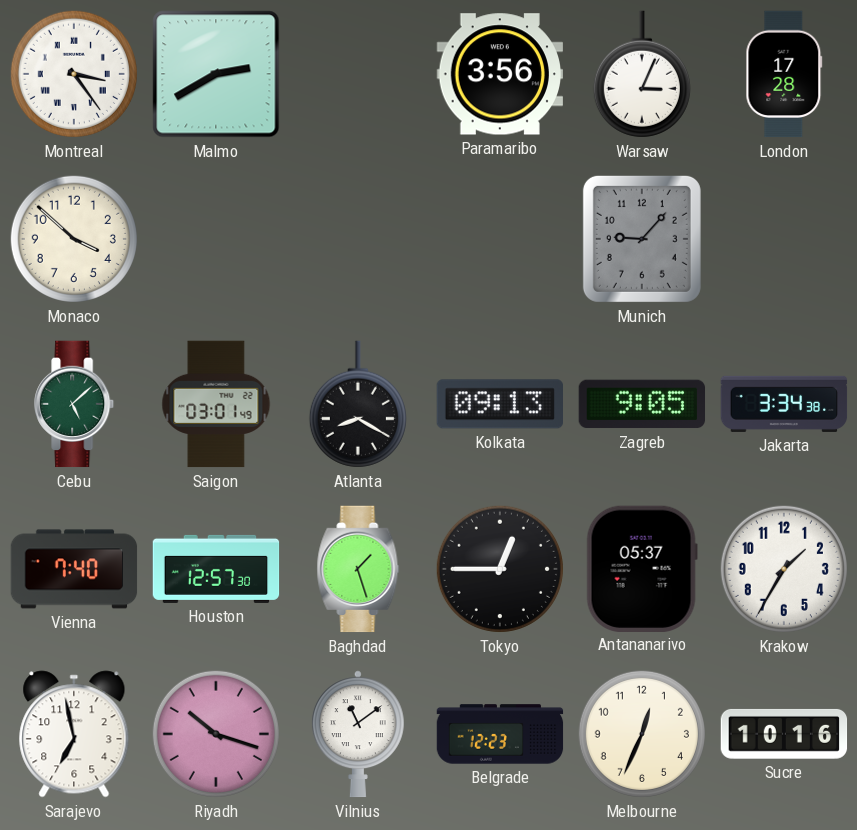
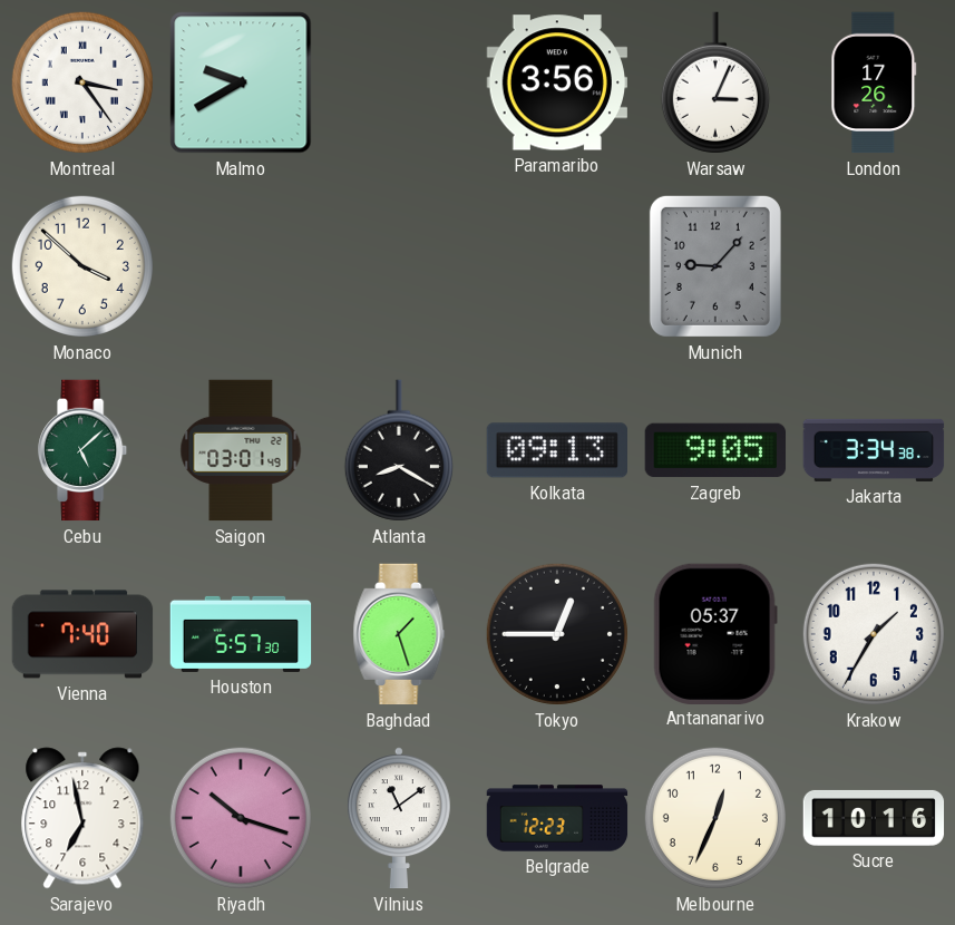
Malmo: 2:40 -> 9:40 (241, 82)
London: 17:28 -> 17:26 (874, 82)
Houston: 12:57 -> 5:57 (241, 634)
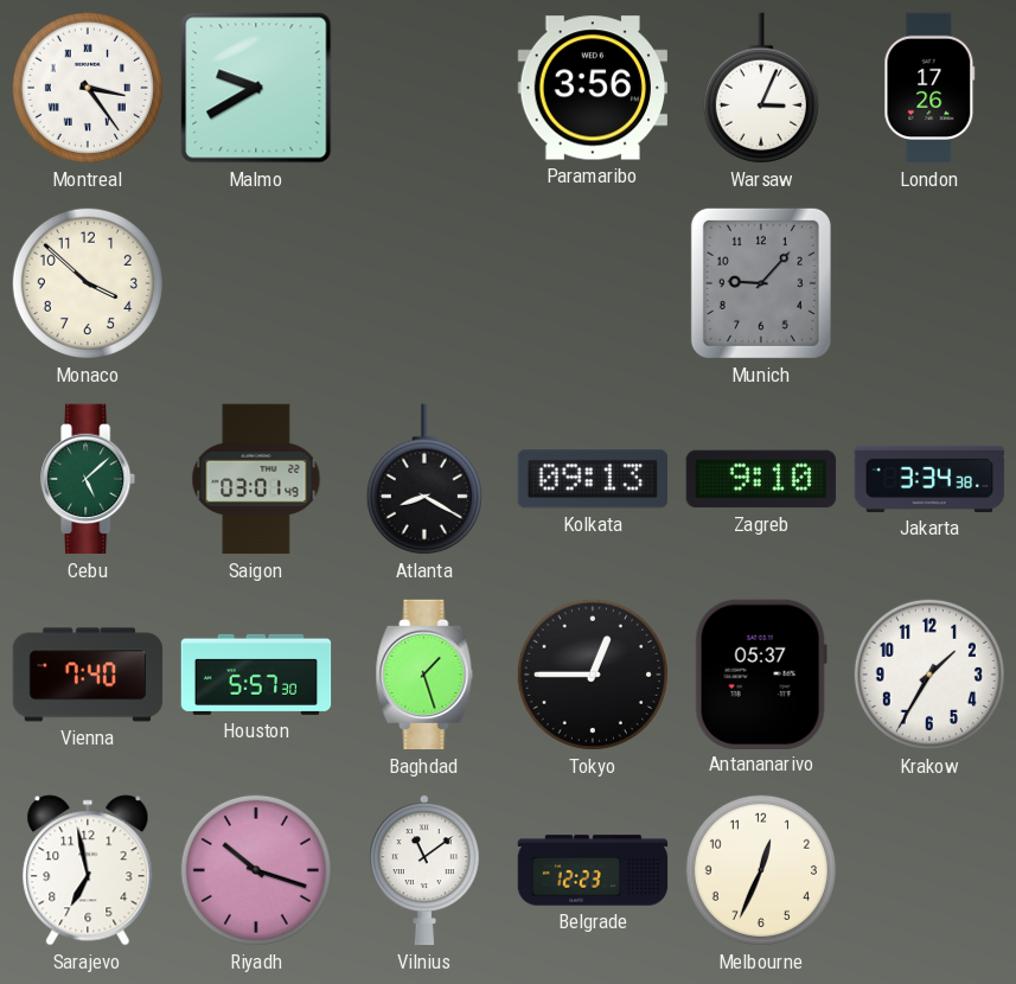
Zagreb: 9:05 -> 9:10 (761, 479)
Sucre: 10:16 -> none (874, 818)
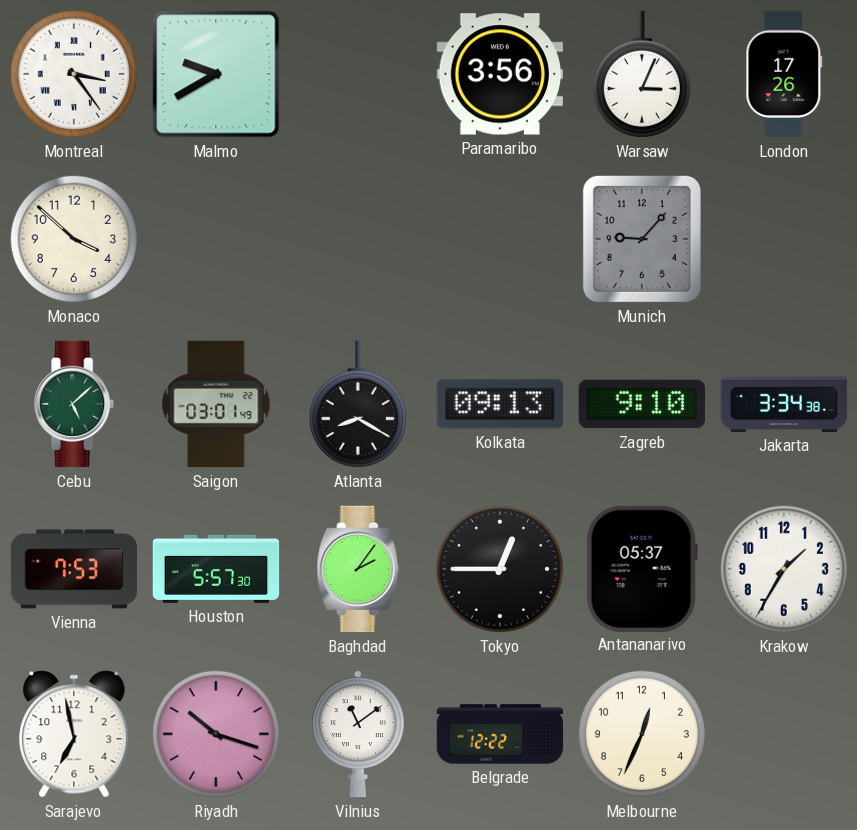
Vienna: 7:40 -> 7:53 (74, 569)
Baghdad: 1:27 -> 2:06 (358, 569)
Belgrade: 12:23 -> 12:22 (500, 734)
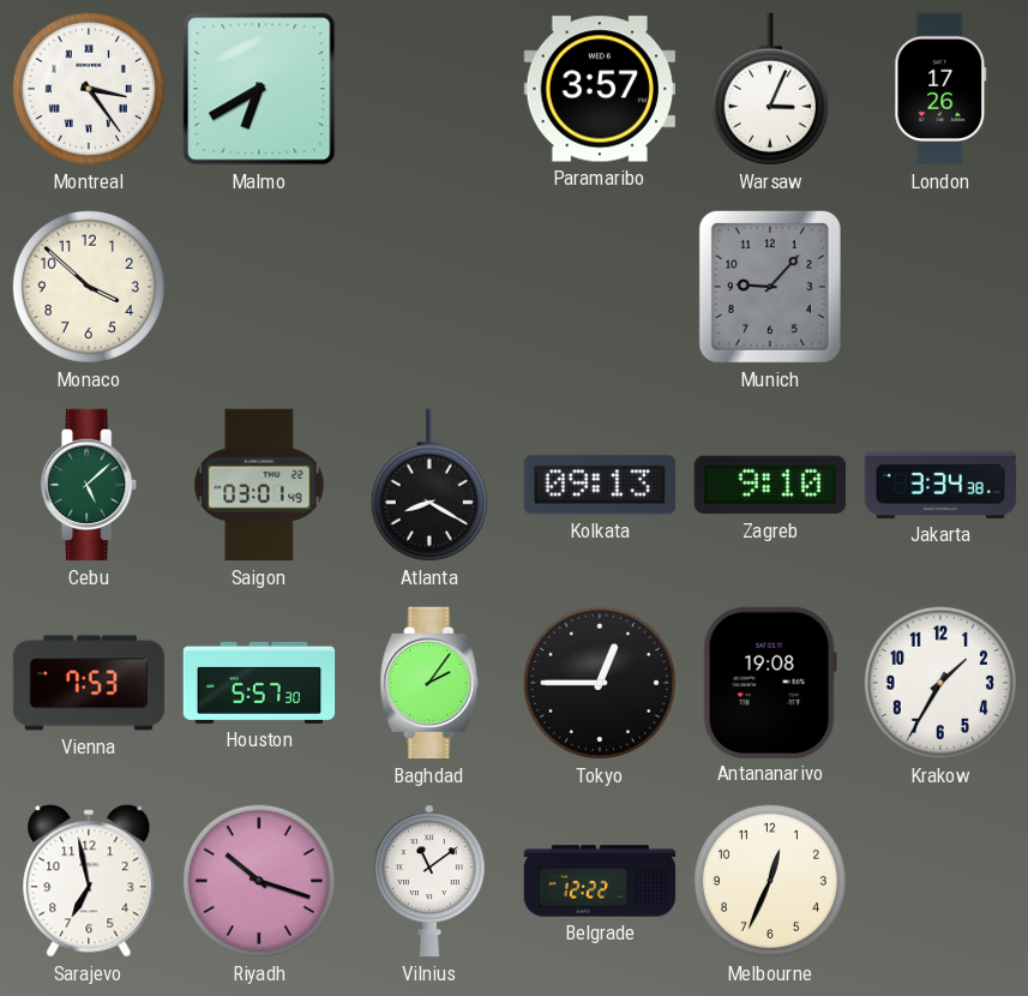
Malmo: 9:40 -> 6:40 (259, 89)
Paramaribo: 3:56 -> 3:57 (599, 89)
Antananarivo: 05:37 -> 19:08 (770, 682)
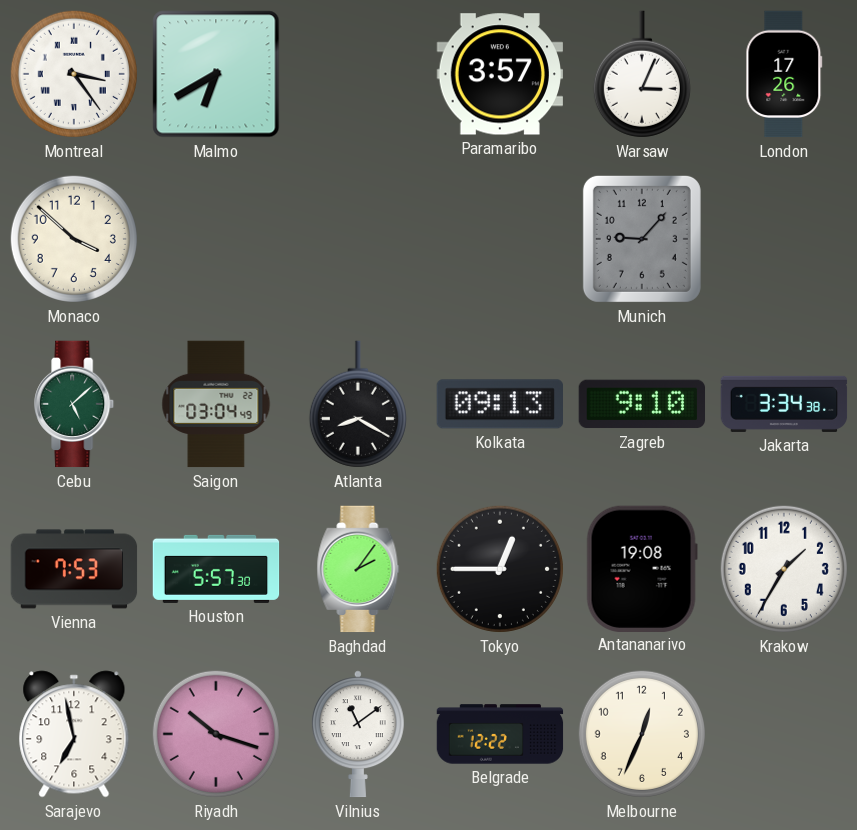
Saigon: 03:01 -> 03:04 (216, 404)
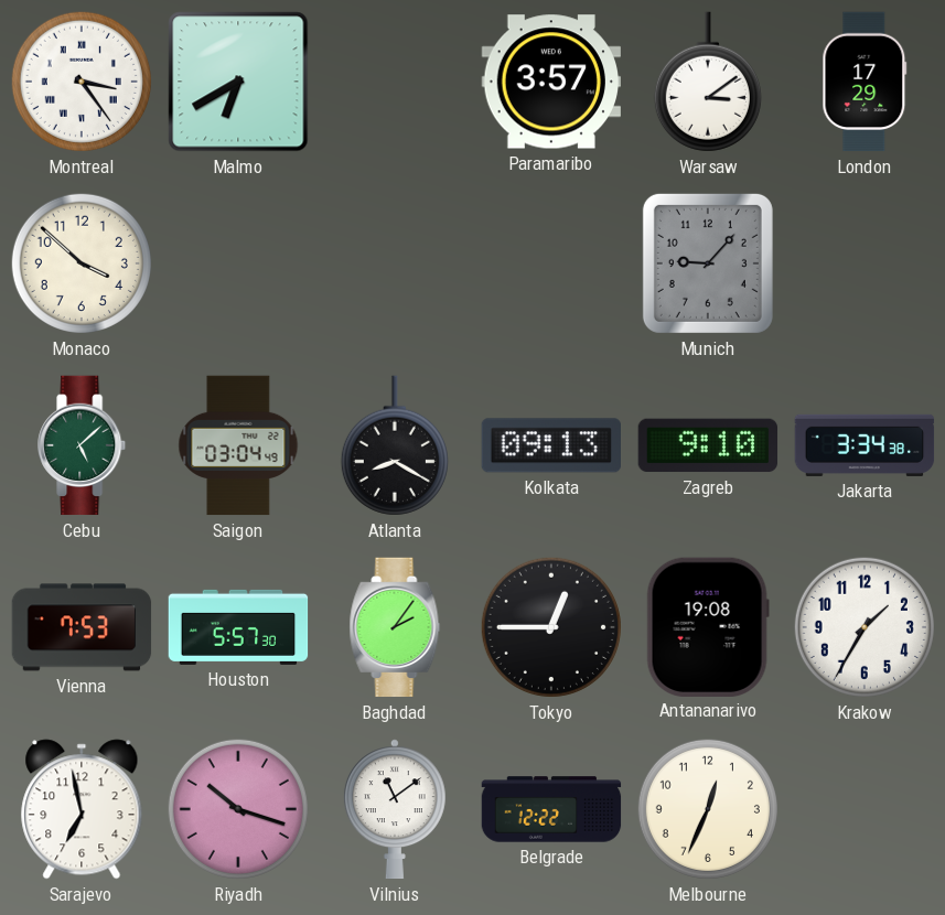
Warsaw: 3:04 -> 3:09 (708, 82)
London: 17:26 -> 17:29 (865, 82)
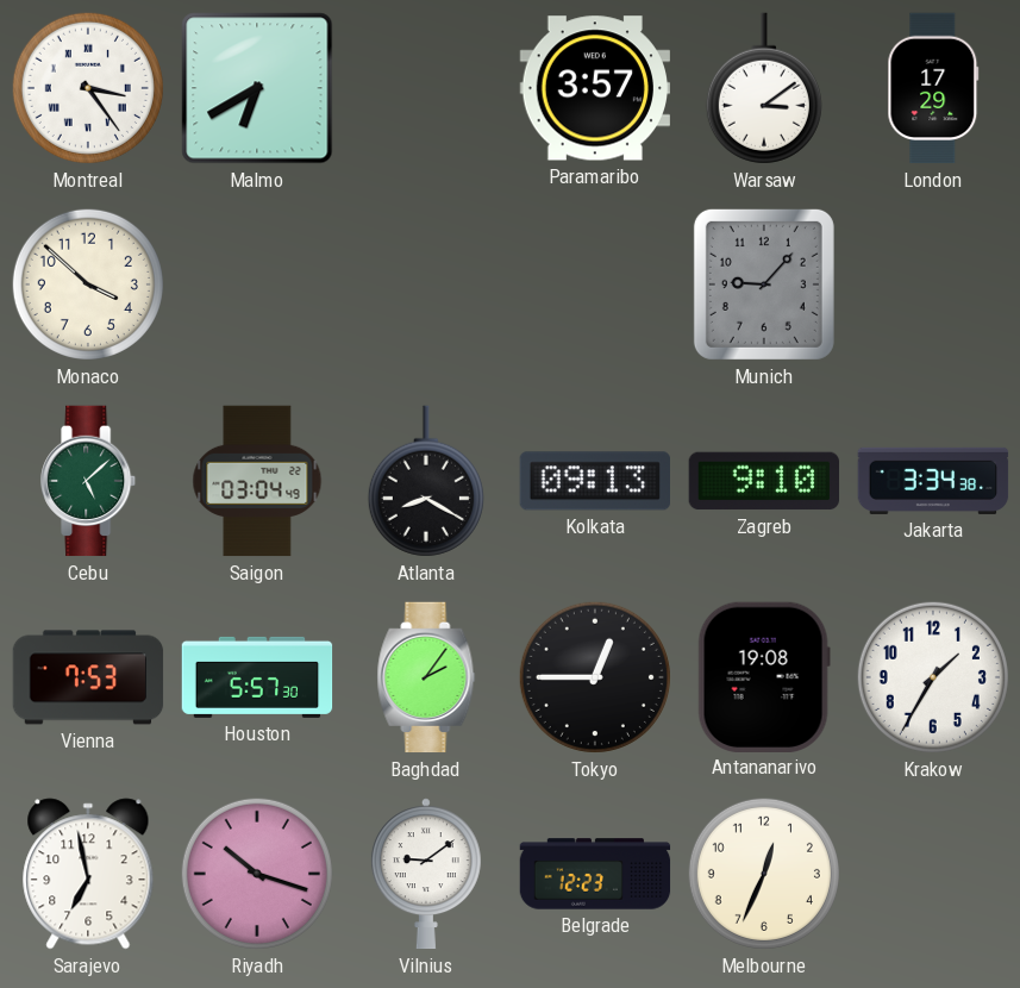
Vilnius: 11:09 -> 9:09 (426, 874)
Belgrade: 12:22 -> 12:23 (595, 874)
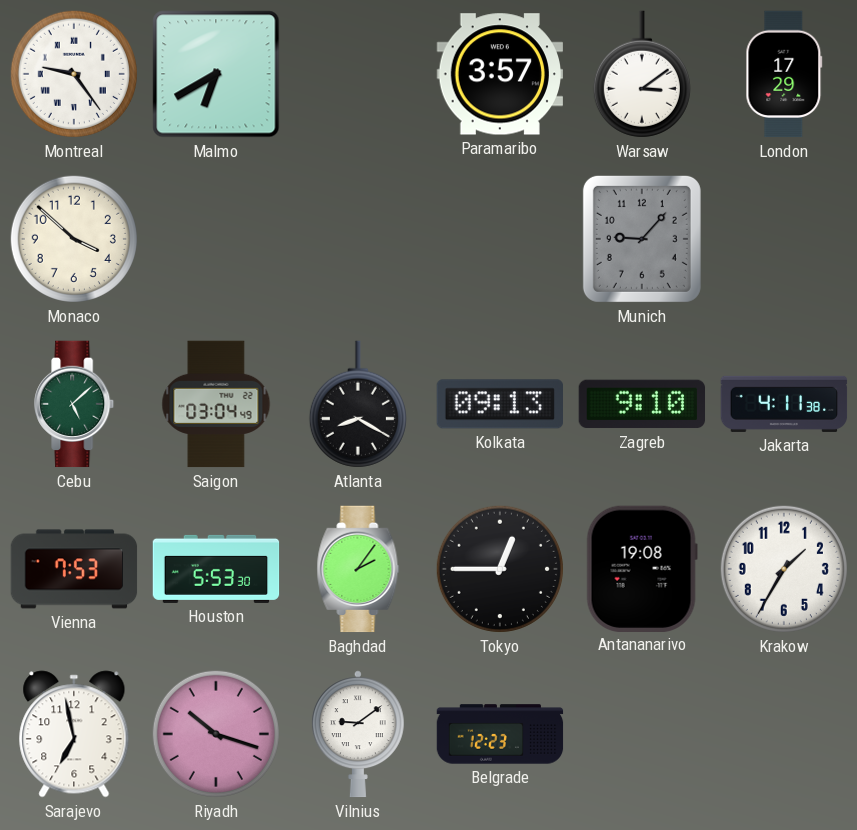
Montreal: 3:24 -> 9:24 (74, 74)
Jakarta: 3:34 -> 4:11 (784, 404)
Houston: 5:57 -> 5:53 (216, 569)
Melbourne: 12:34 -> none (764, 874)
